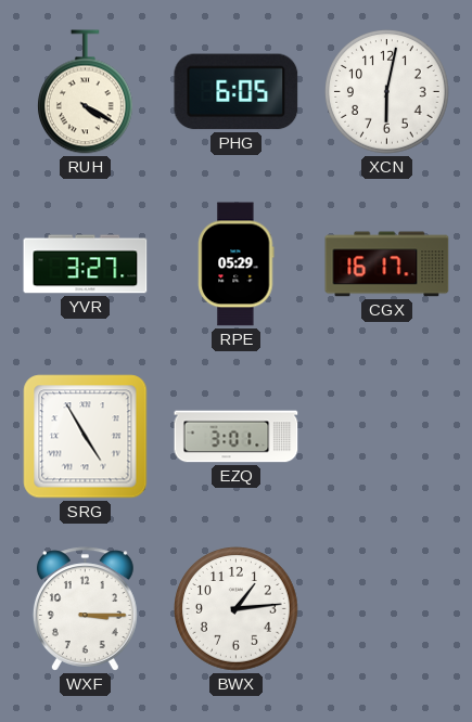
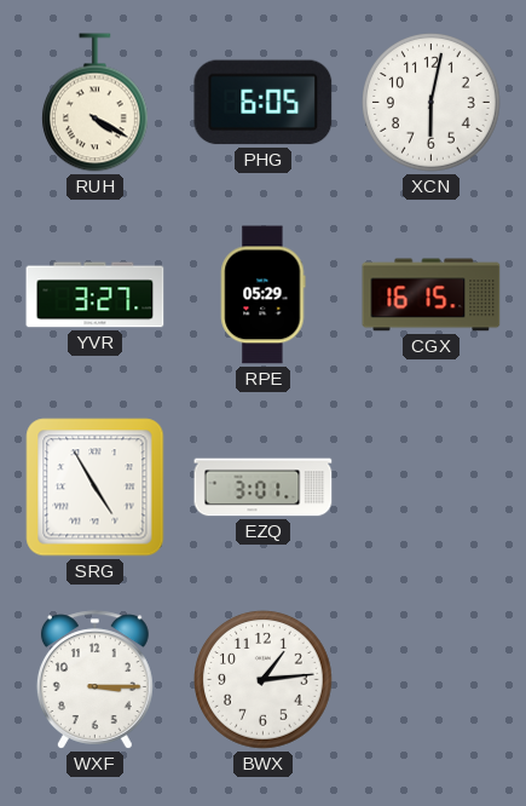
CGX: 16:17 -> 16:15 (432, 295)
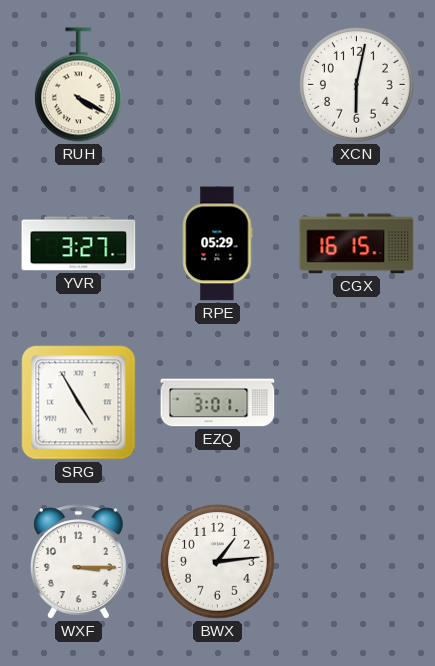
PHG: 6:05 -> none (264, 103)
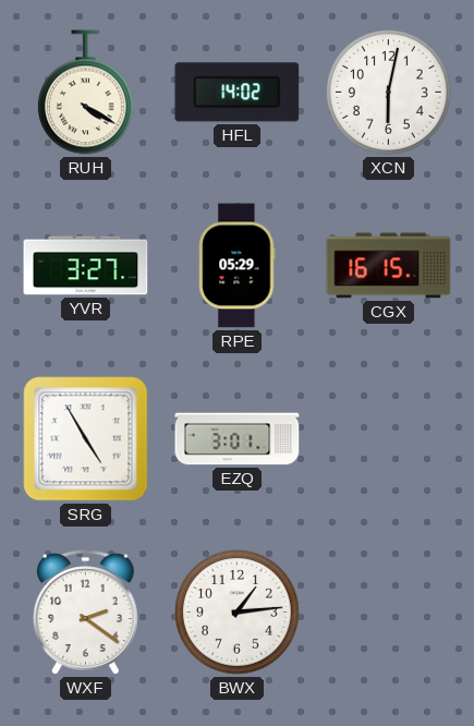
HFL: none -> 14:02 (238, 93)
WXF: 3:15 -> 2:21 (85, 613)
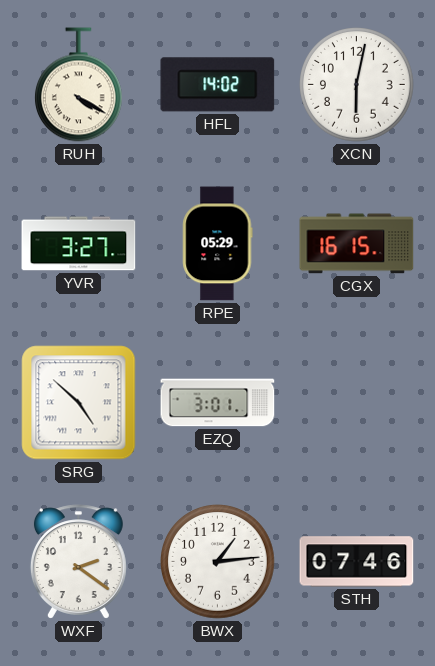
SRG: 4:55 -> 4:52 (79, 403)
STH: none -> 07:46 (357, 562)
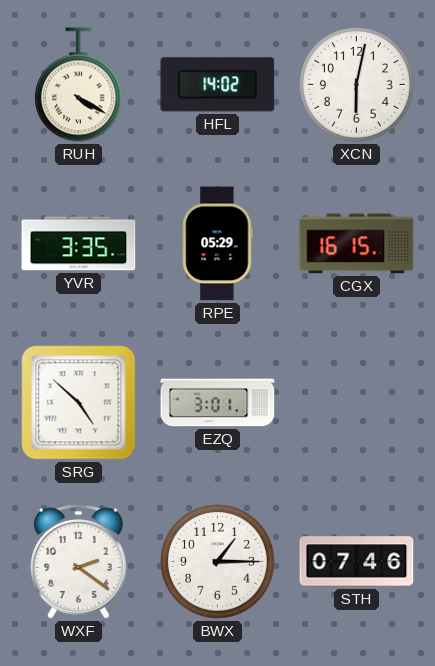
YVR: 3:27 -> 3:35 (79, 244)
BWX: 1:14 -> 1:15 (218, 562)
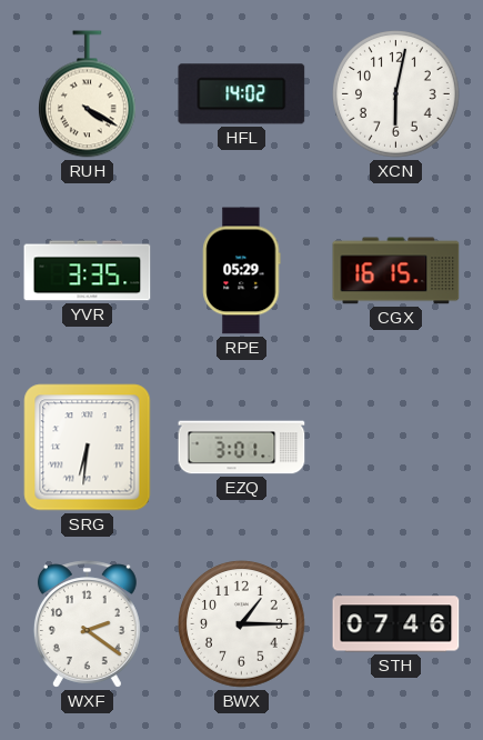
SRG: 4:52 -> 6:31 (88, 448)
